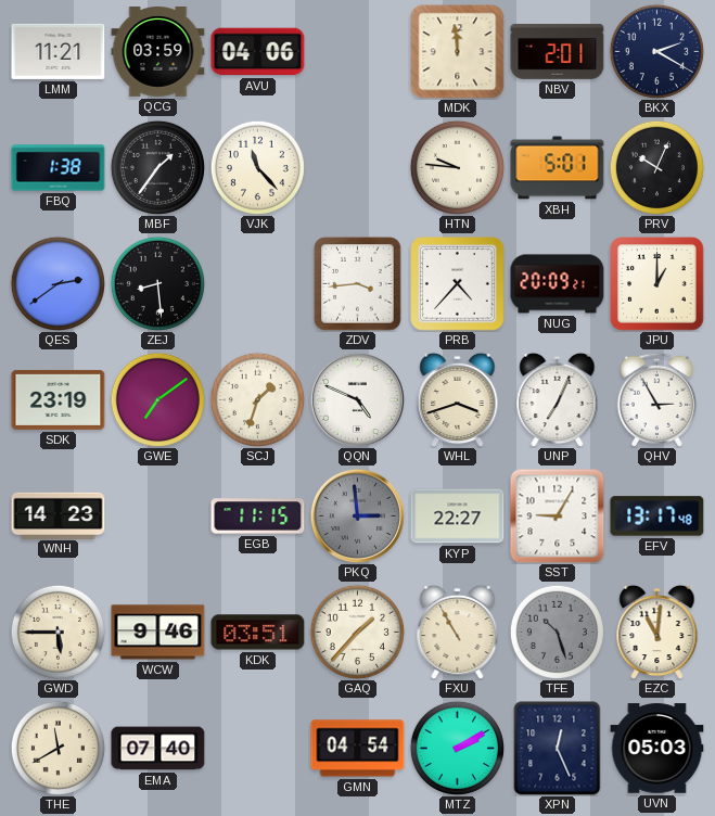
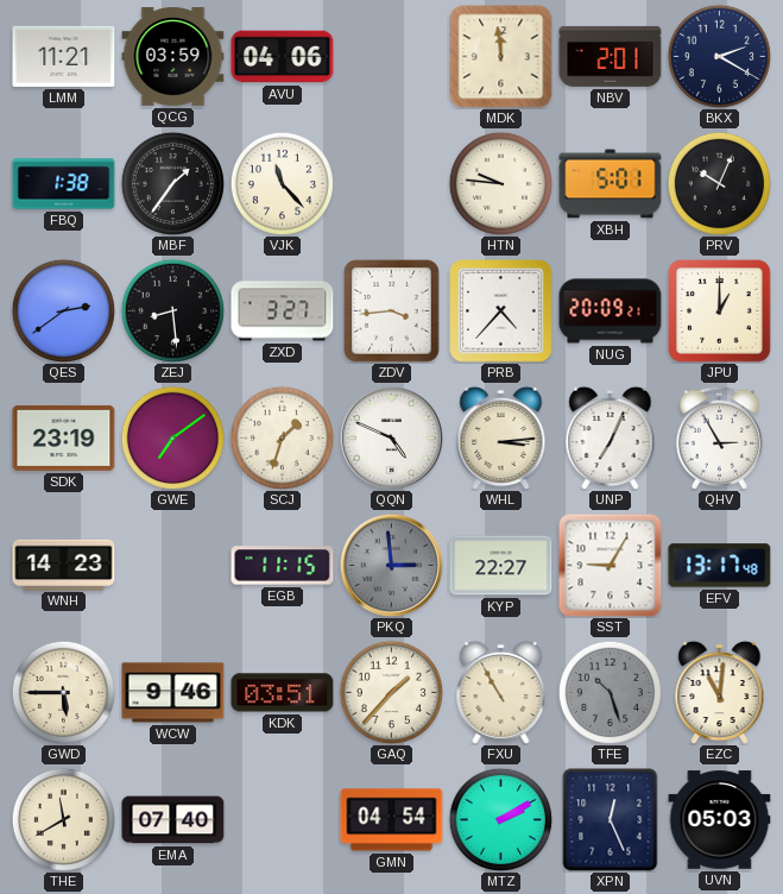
ZXD: none -> 3:27 (283, 311)
WHL: 3:42 -> 3:14 (501, 437)
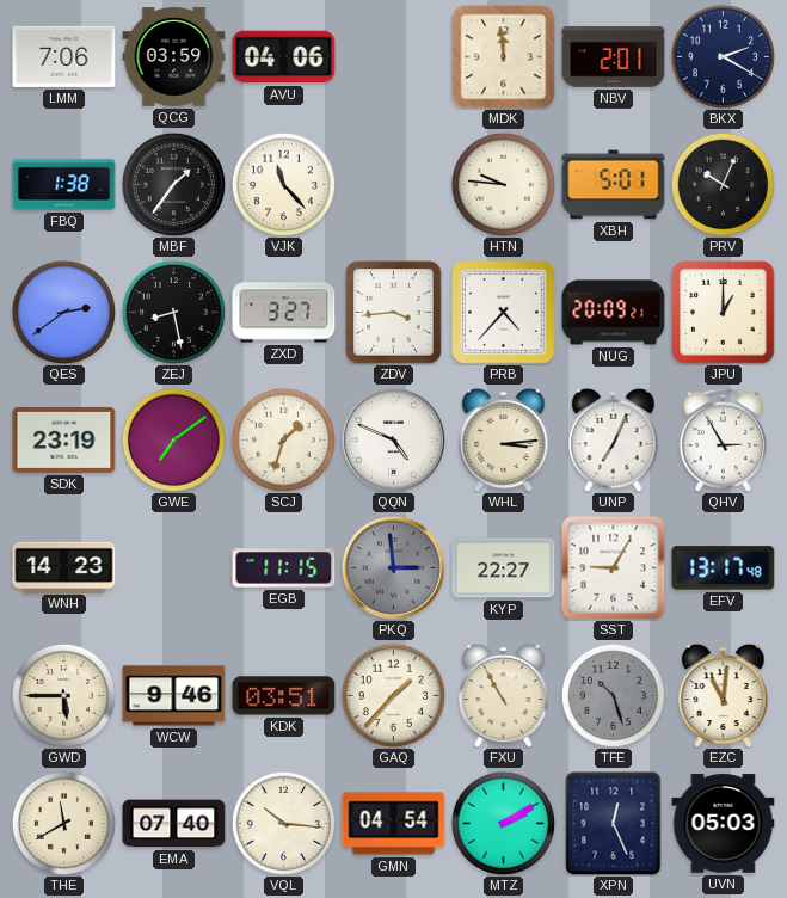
LMM: 11:21 -> 7:06 (64, 56)
ZEJ: 8:29 -> 8:28 (173, 312)
VQL: none -> 10:16 (283, 823)
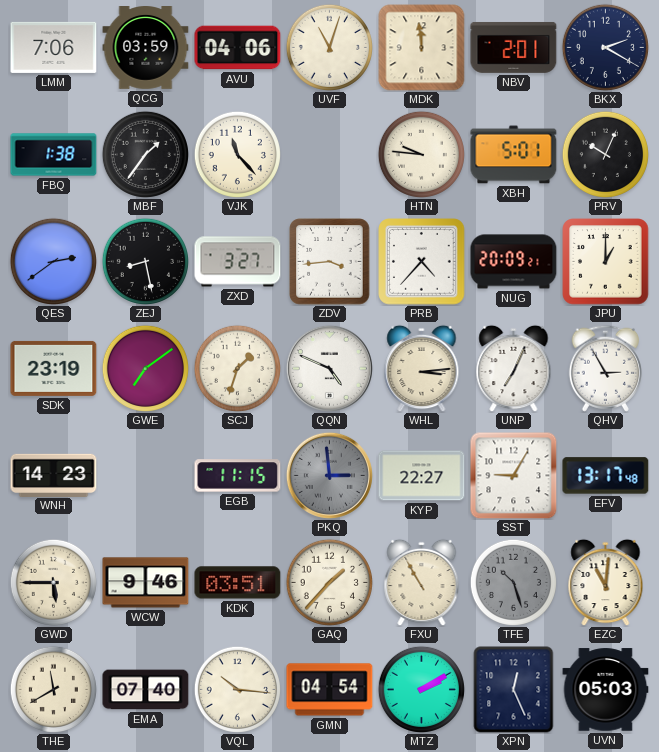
UVF: none -> 11:03 (329, 47)
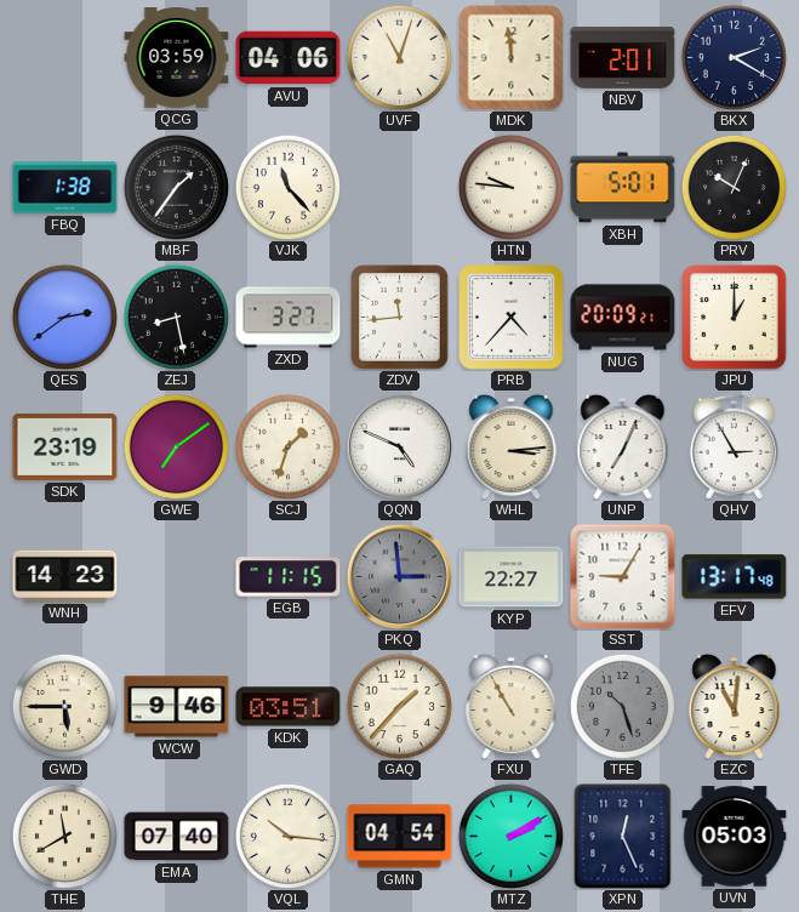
LMM: 7:06 -> none (54, 47)
ZDV: 3:44 -> 11:44 (400, 318)
